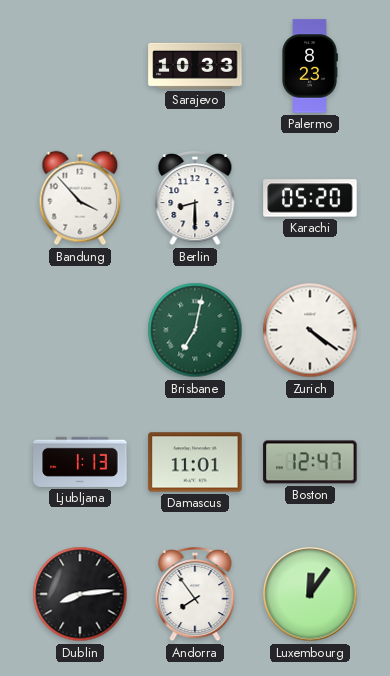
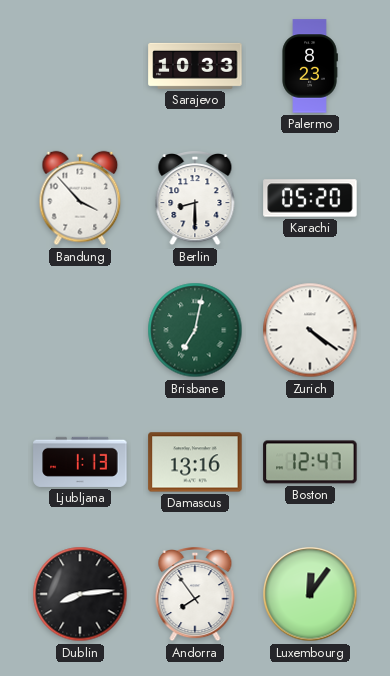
Damascus: 11:01 -> 13:16 (195, 462)
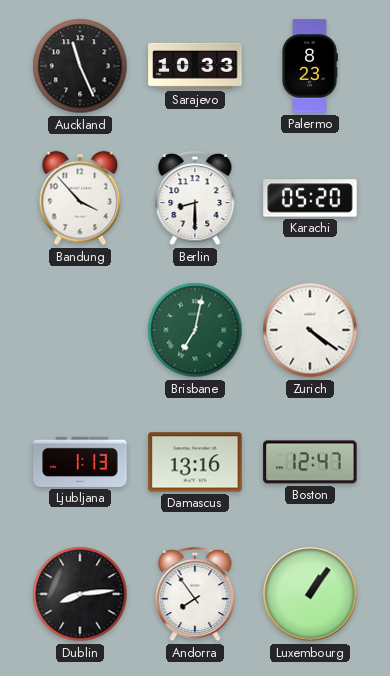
Auckland: none -> 11:26 (80, 66)
Luxembourg: 12:06 -> 1:06 (310, 594)
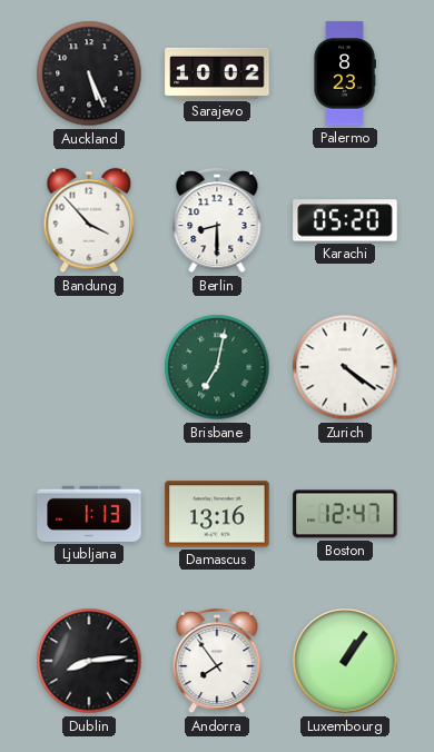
Auckland: 11:26 -> 5:26 (89, 73)
Sarajevo: 10:33 -> 10:02 (217, 73)
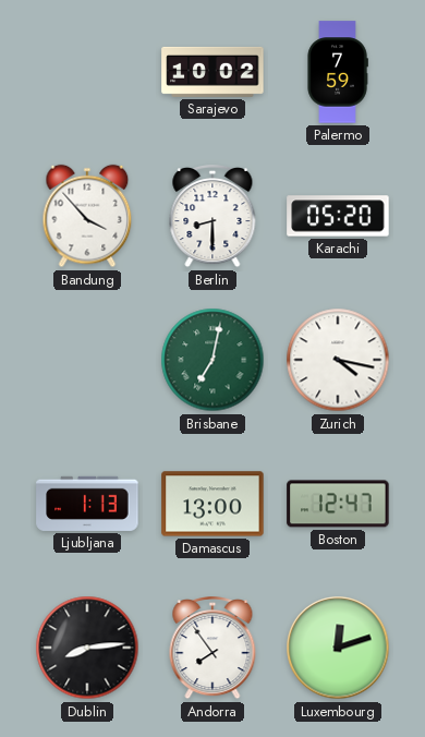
Auckland: 5:26 -> none (89, 73)
Palermo: 8:23 -> 7:59 (338, 72)
Zurich: 4:21 -> 4:17 (338, 360)
Damascus: 13:16 -> 13:00 (212, 504)
Luxembourg: 1:06 -> 12:12 (338, 648)
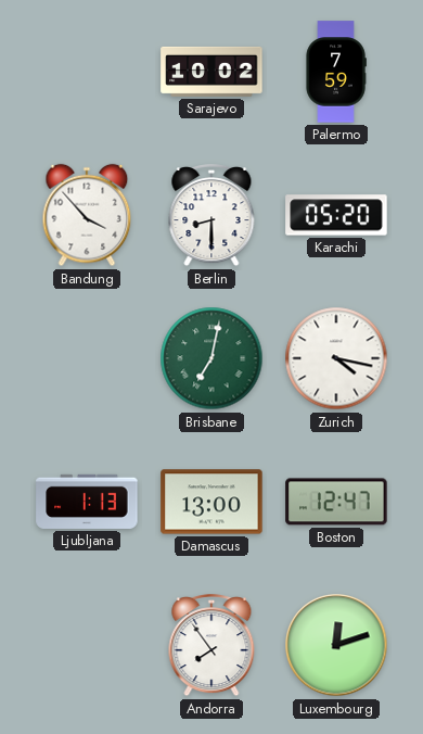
Dublin: 8:14 -> none (87, 648)
